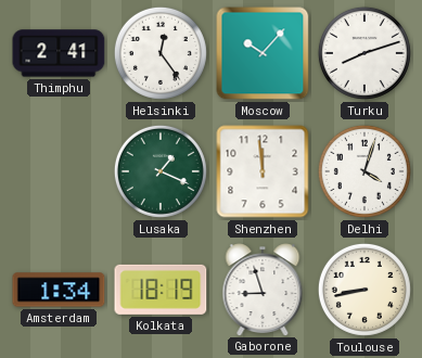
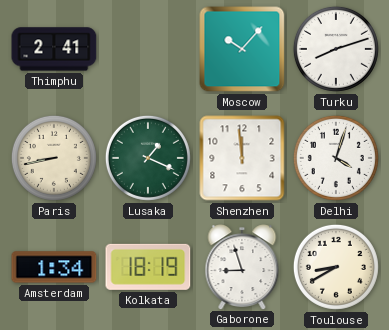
Helsinki: 12:24 -> none (161, 53)
Paris: none -> 8:43 (54, 158)
Toulouse: 8:43 -> 8:40 (336, 267)
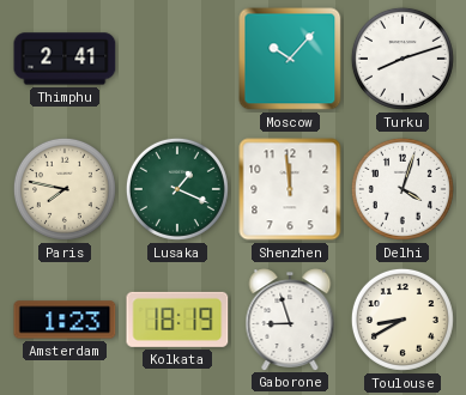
Paris: 8:43 -> 7:47 (65, 189)
Amsterdam: 1:34 -> 1:23 (65, 320)
